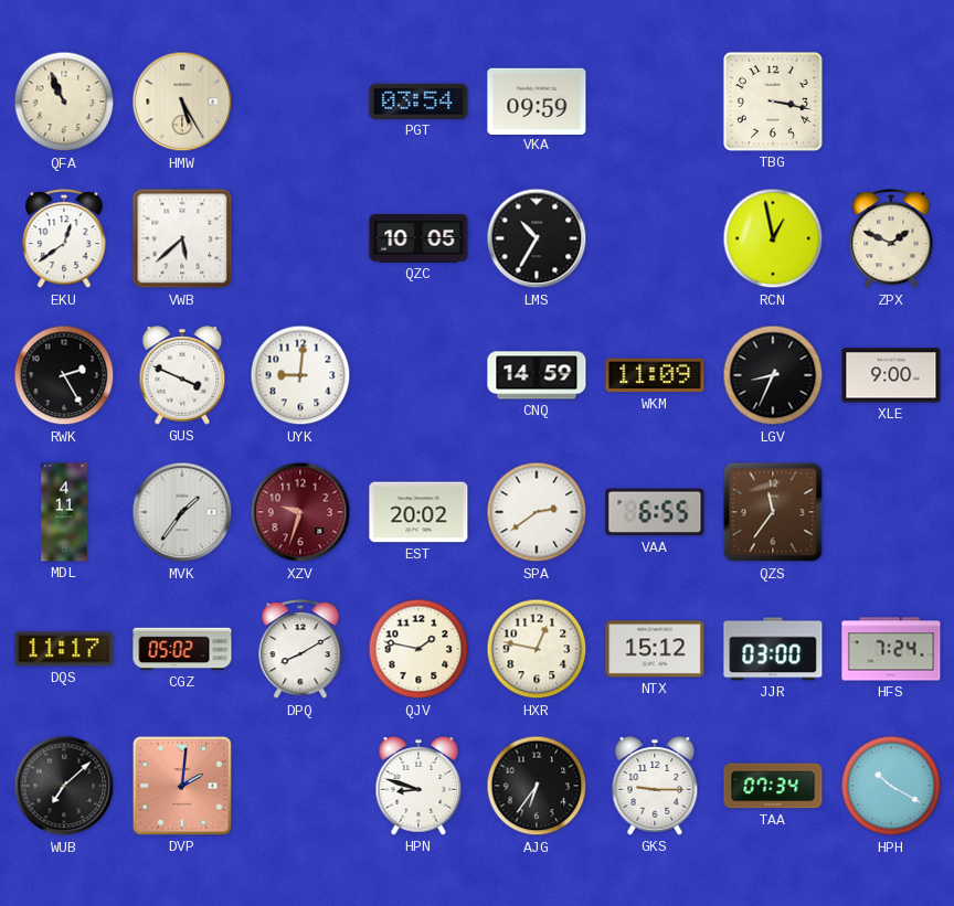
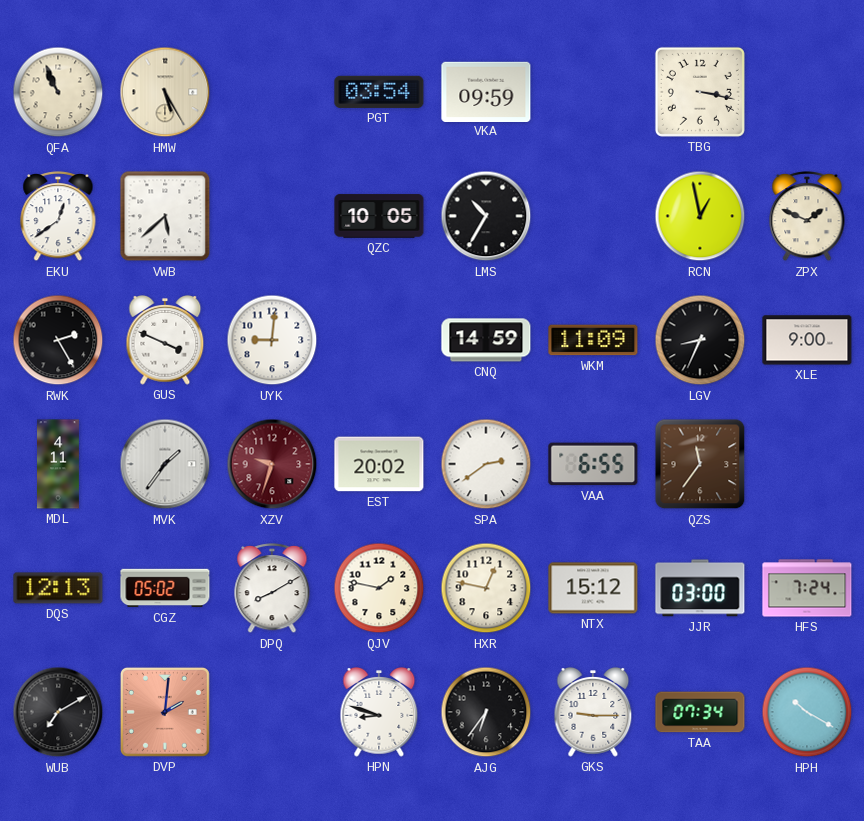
DQS: 11:17 -> 12:13 (58, 588)
WUB: 7:08 -> 7:10 (58, 712)
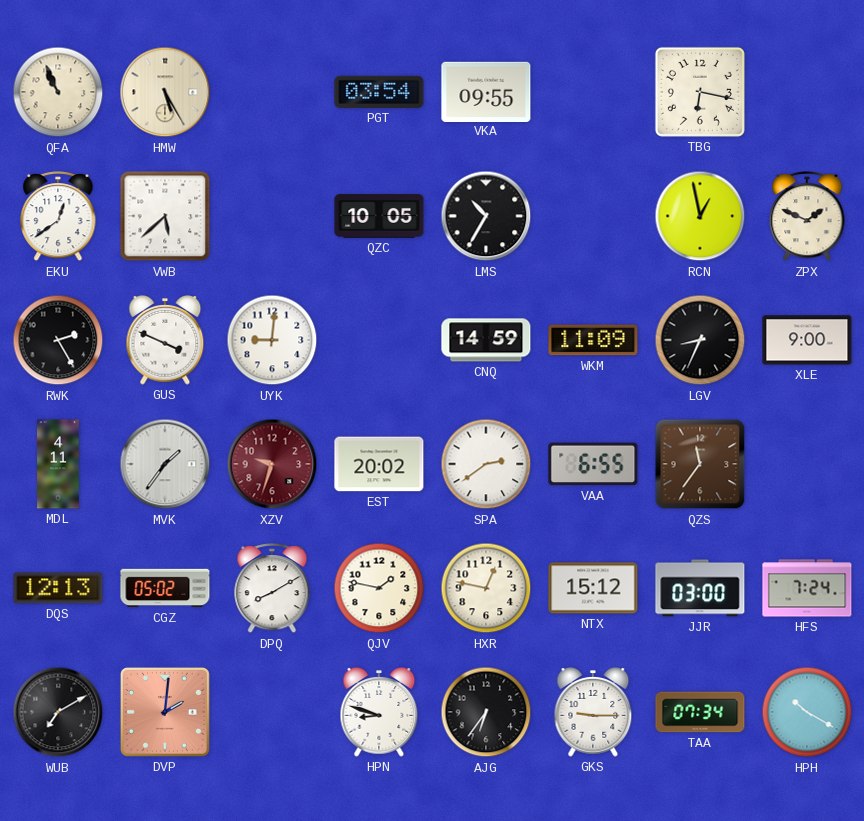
VKA: 09:59 -> 09:55 (486, 91)
TBG: 3:17 -> 6:17 (700, 92)
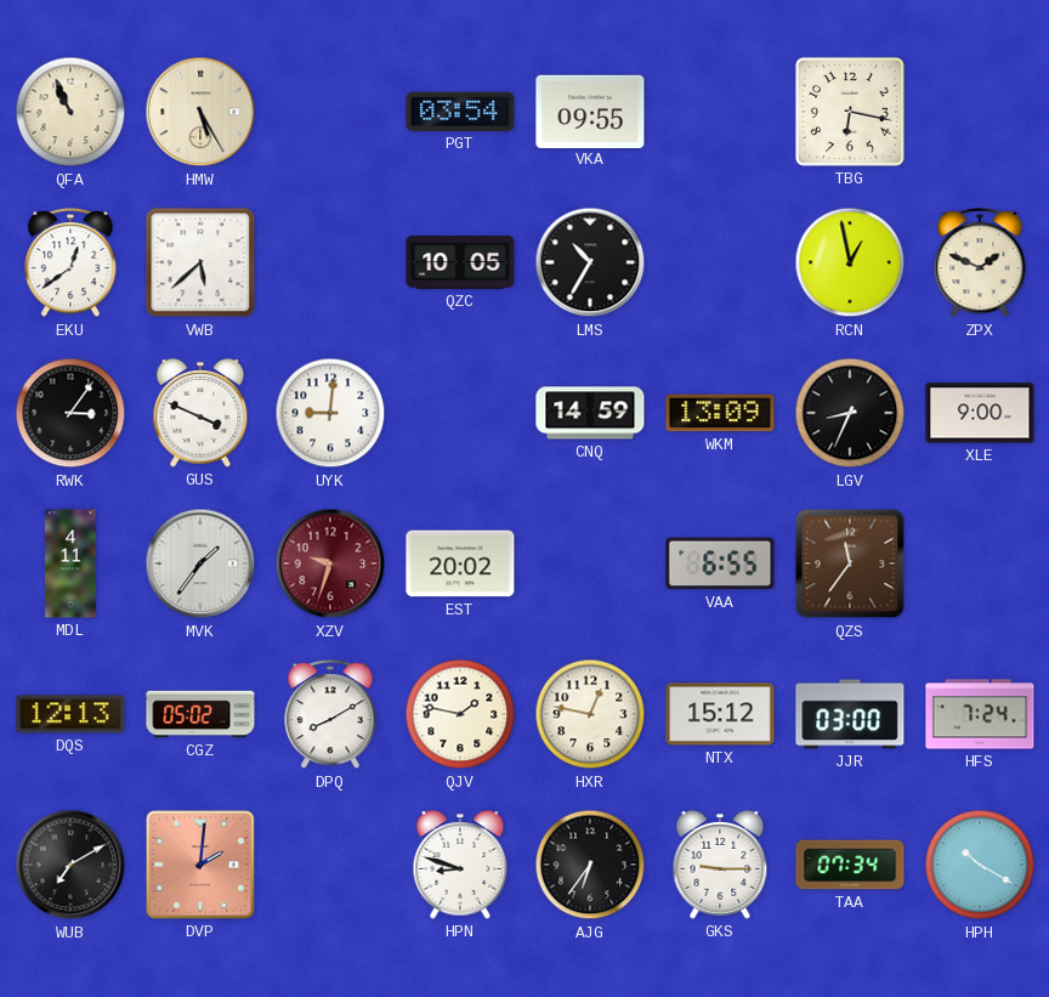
RWK: 2:25 -> 3:06 (70, 413)
WKM: 11:09 -> 13:09 (720, 413)
SPA: 2:39 -> none (486, 464)
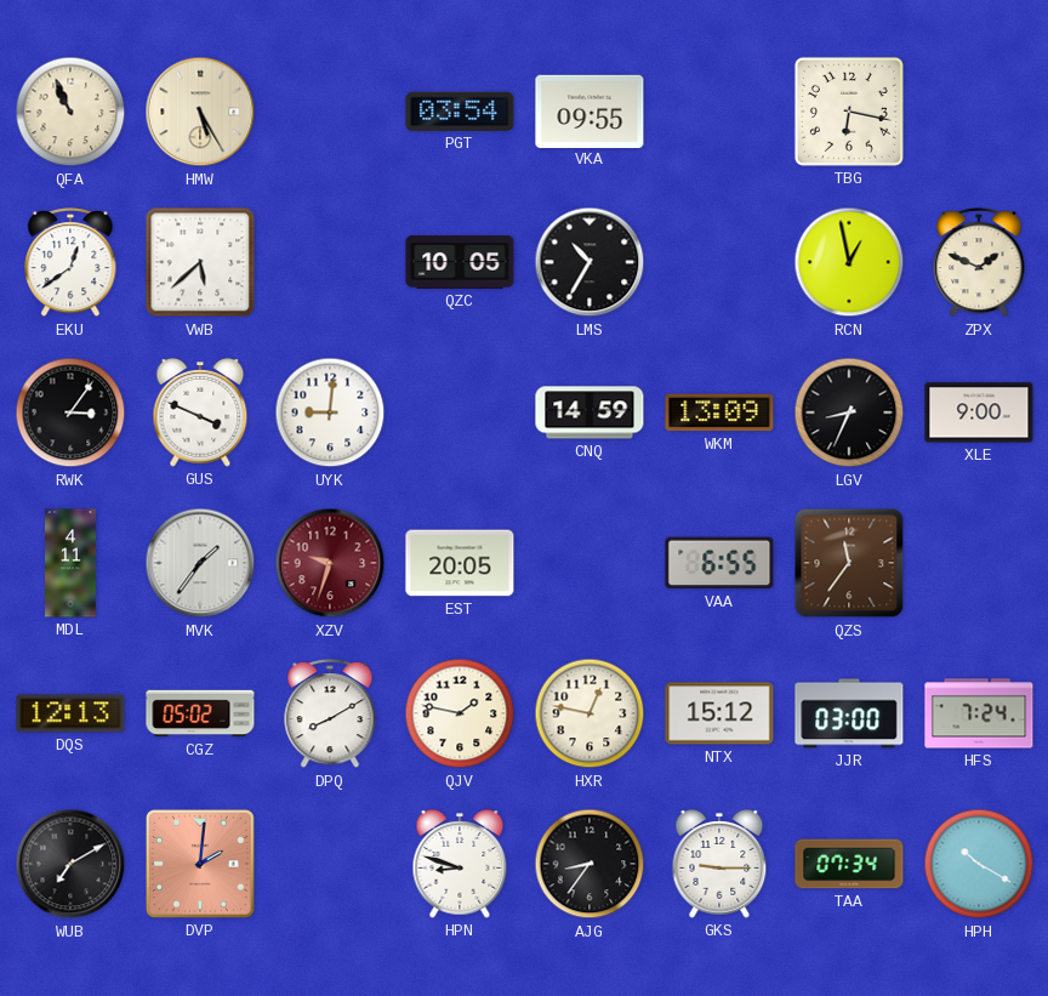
EST: 20:02 -> 20:05 (460, 563)
AJG: 6:36 -> 8:36 (589, 864)
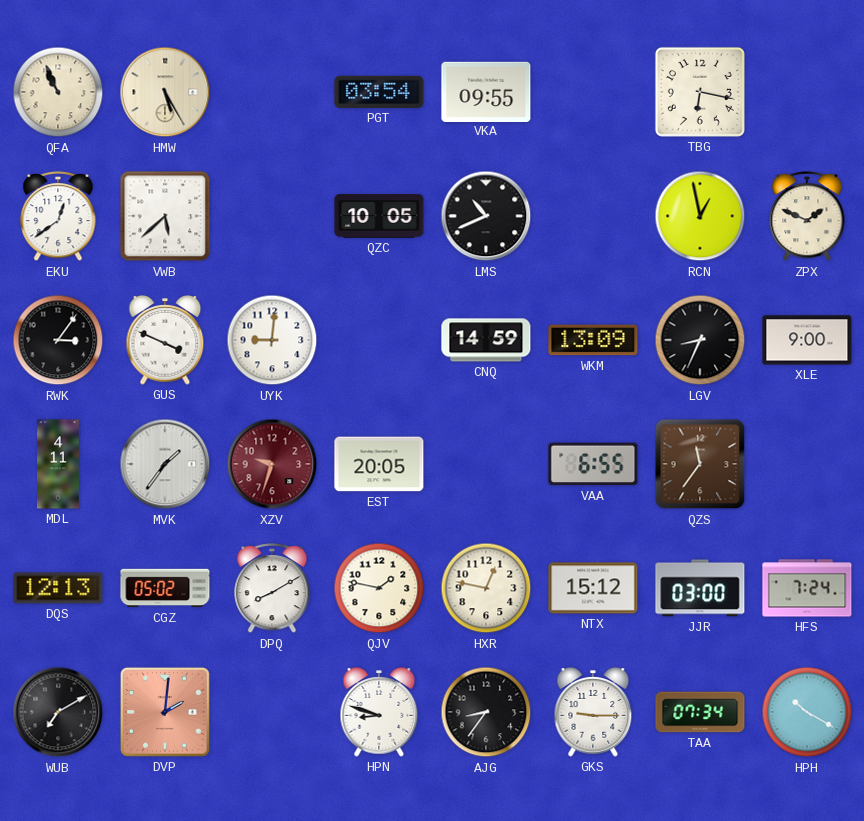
LMS: 10:35 -> 10:41 (486, 216)
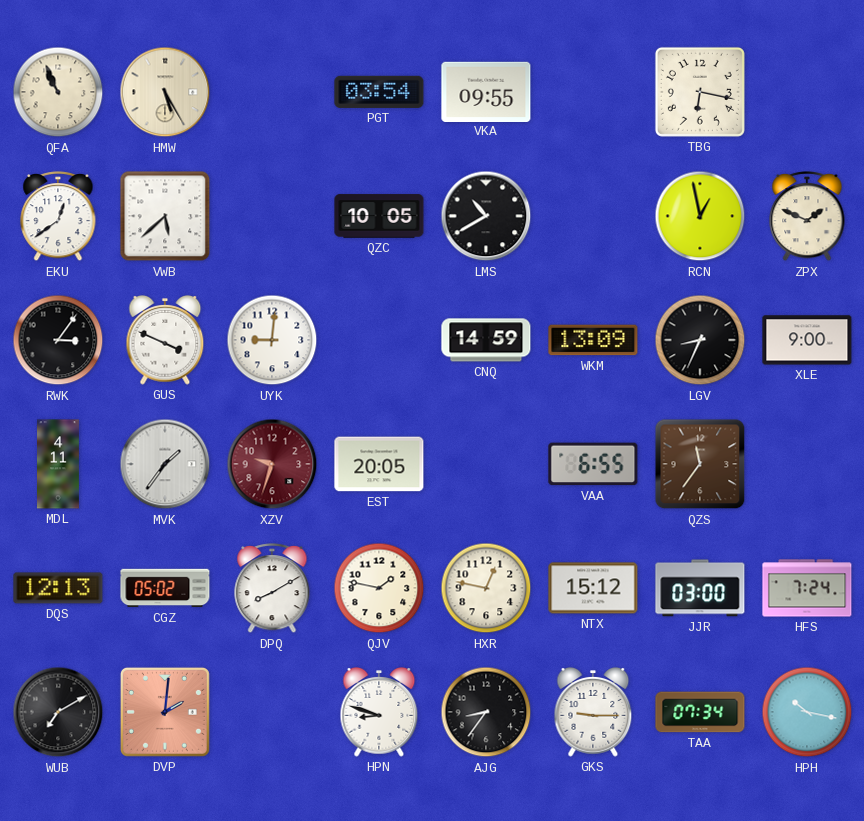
LMS: 10:41 -> 10:40 (486, 216)
HPH: 10:20 -> 10:17 (807, 712)
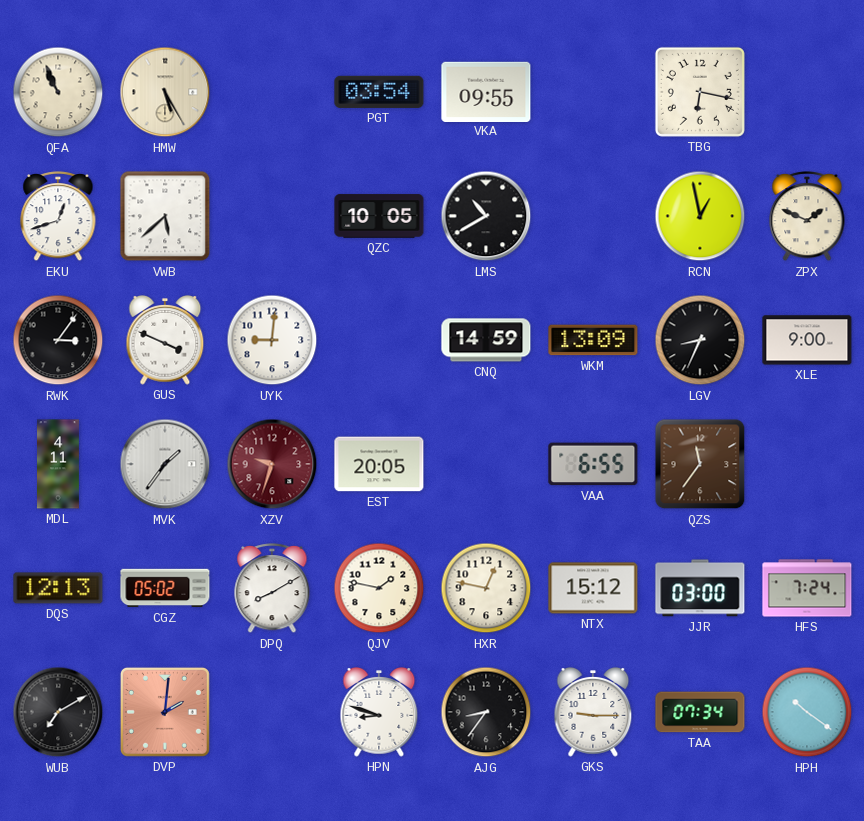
EKU: 12:39 -> 12:42 (58, 217)
HPH: 10:17 -> 10:21 (807, 712)
